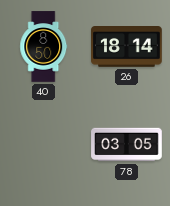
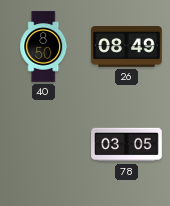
26: 18:14 -> 08:49 (127, 47)
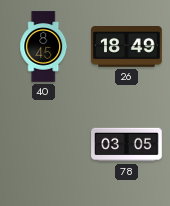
40: 8:50 -> 8:45 (44, 47)
26: 08:49 -> 18:49 (127, 47)
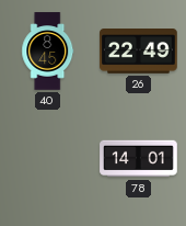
26: 18:49 -> 22:49 (139, 52)
78: 03:05 -> 14:01 (139, 159)
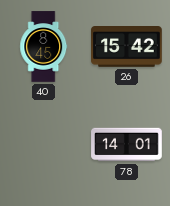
26: 22:49 -> 15:42 (127, 47)
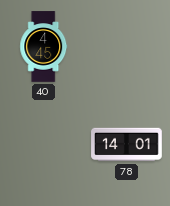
40: 8:45 -> 4:45 (44, 47)
26: 15:42 -> none (127, 47)
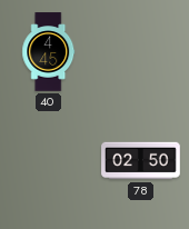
78: 14:01 -> 02:50 (141, 161)
